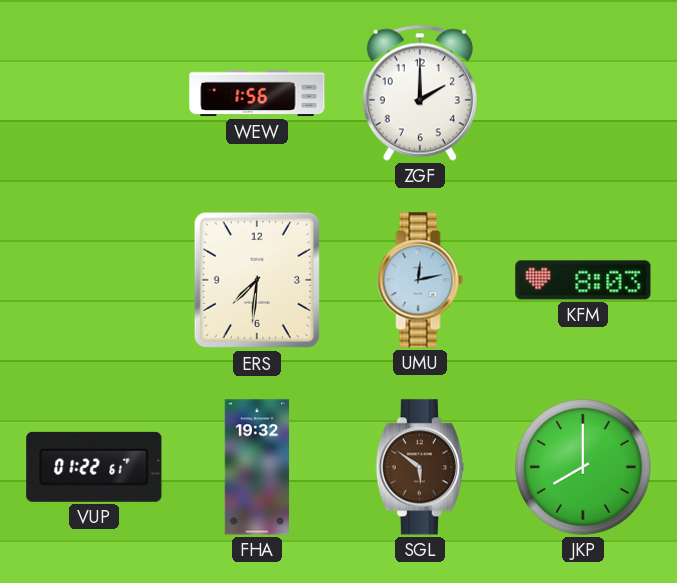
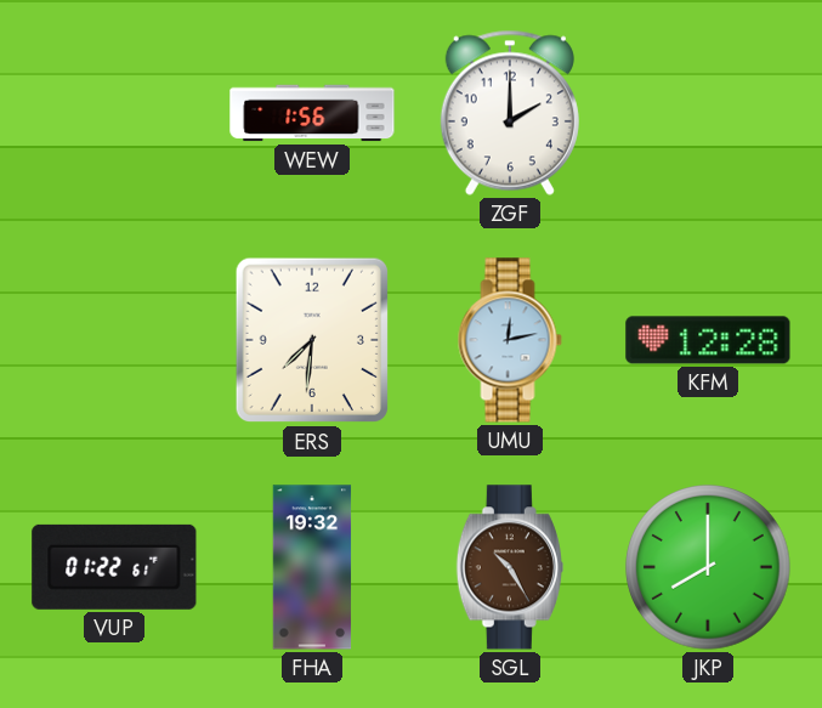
KFM: 8:03 -> 12:28 (708, 340)
SGL: 5:51 -> 10:25 (510, 567)
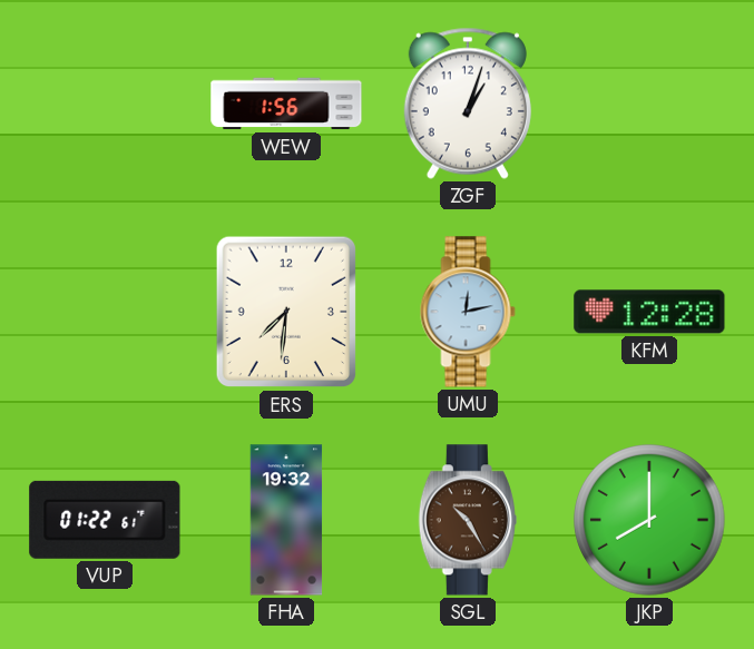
ZGF: 2:00 -> 1:03 (468, 104)
